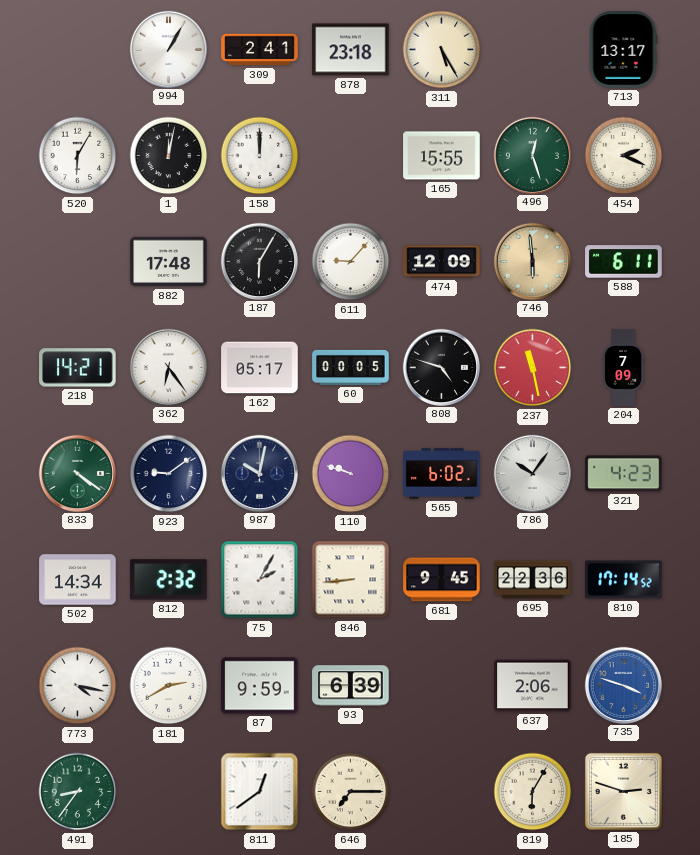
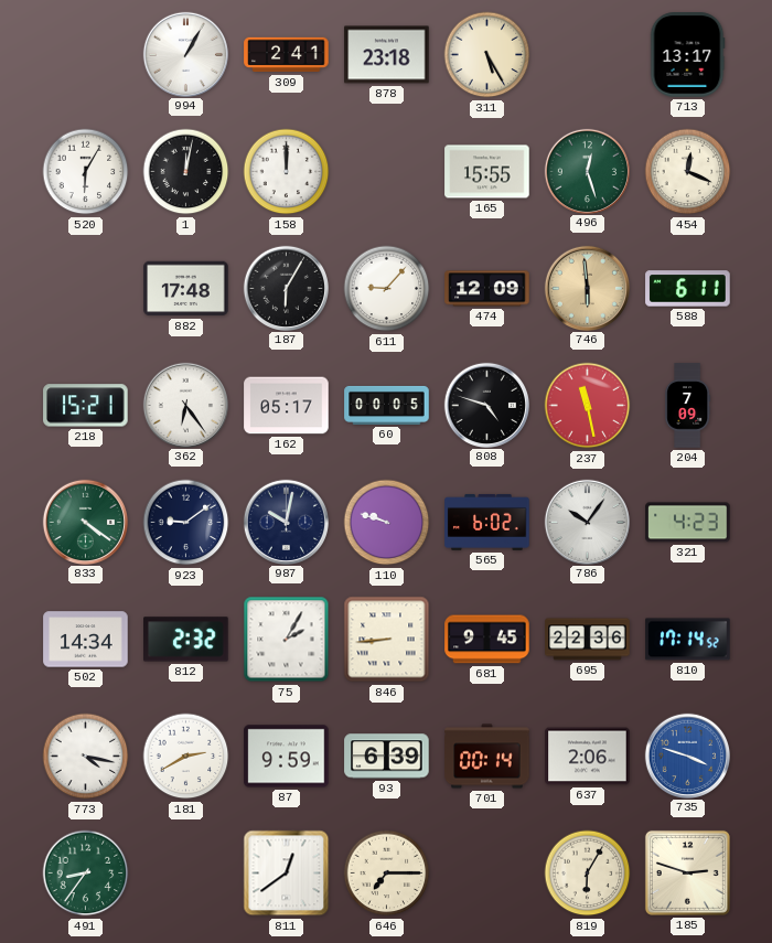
454: 2:19 -> 12:19 (688, 172)
218: 14:21 -> 15:21 (86, 406)
701: none -> 00:14 (487, 757)
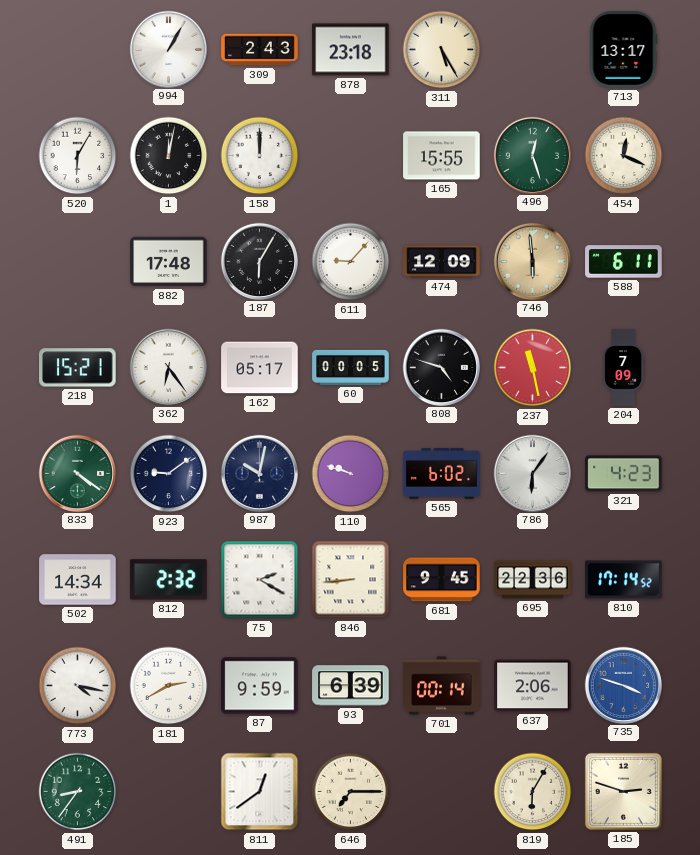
309: 2:41 -> 2:43 (260, 50)
786: 10:06 -> 6:06 (532, 473)
75: 2:05 -> 2:20 (260, 580)
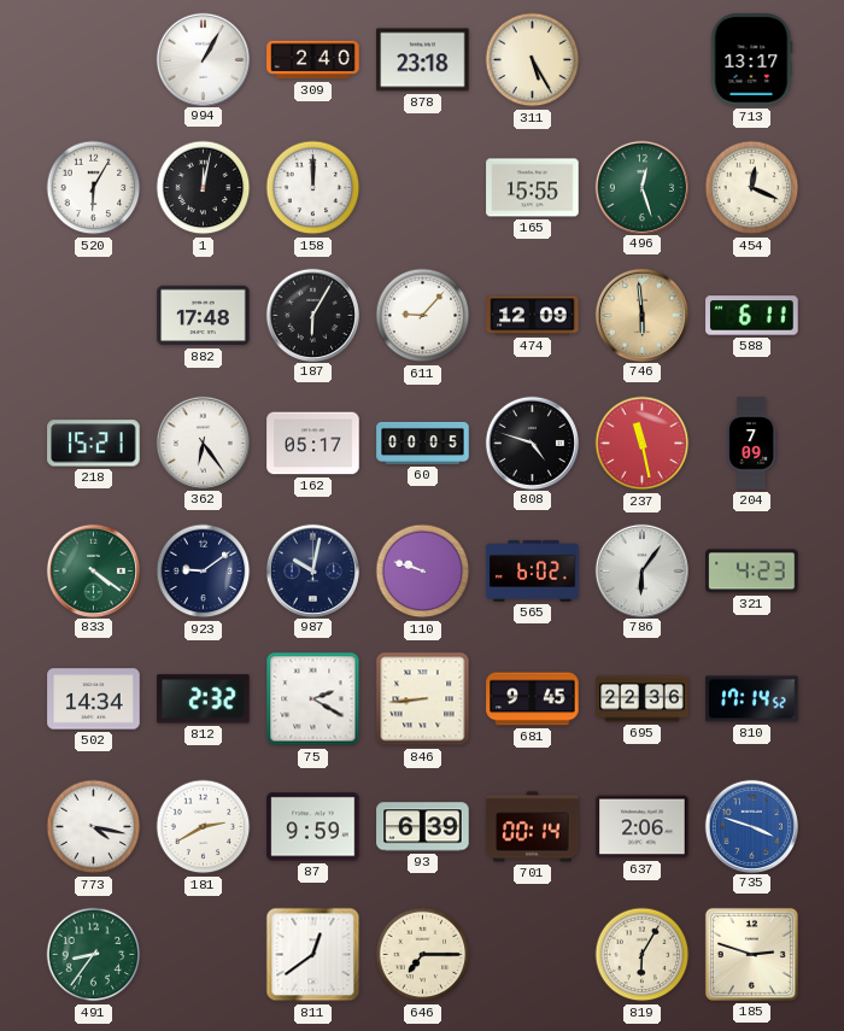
309: 2:43 -> 2:40 (313, 60)
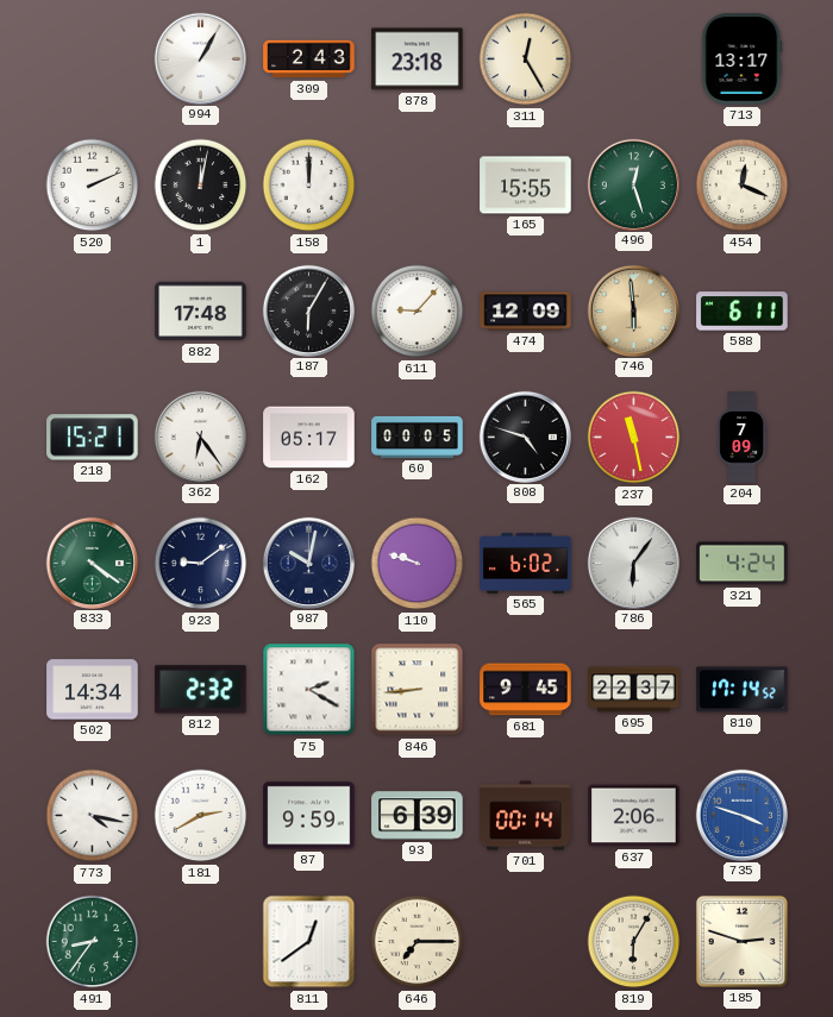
309: 2:40 -> 2:43 (309, 59)
311: 5:25 -> 12:25 (526, 59)
520: 6:05 -> 2:11 (93, 186)
321: 4:23 -> 4:24 (743, 564)
695: 22:36 -> 22:37 (634, 690)
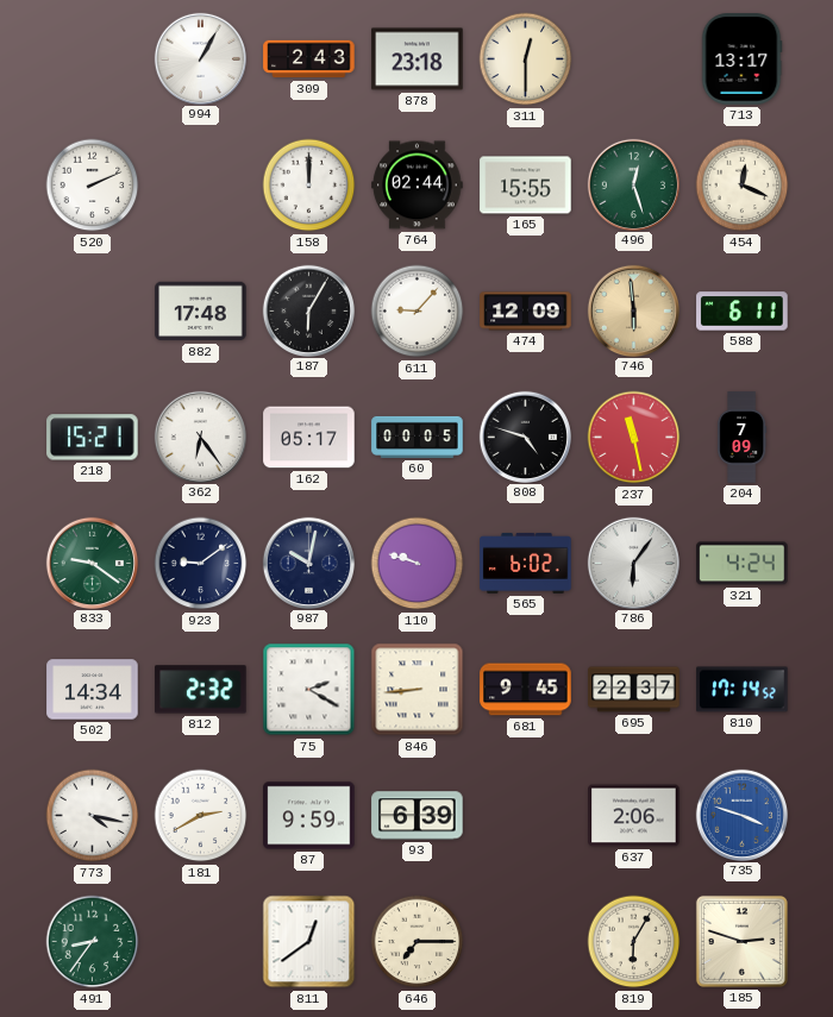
311: 12:25 -> 12:30 (526, 59)
1: 12:02 -> none (201, 186)
764: none -> 02:44 (418, 186)
833: 4:21 -> 9:21 (92, 563)
701: 00:14 -> none (526, 816)
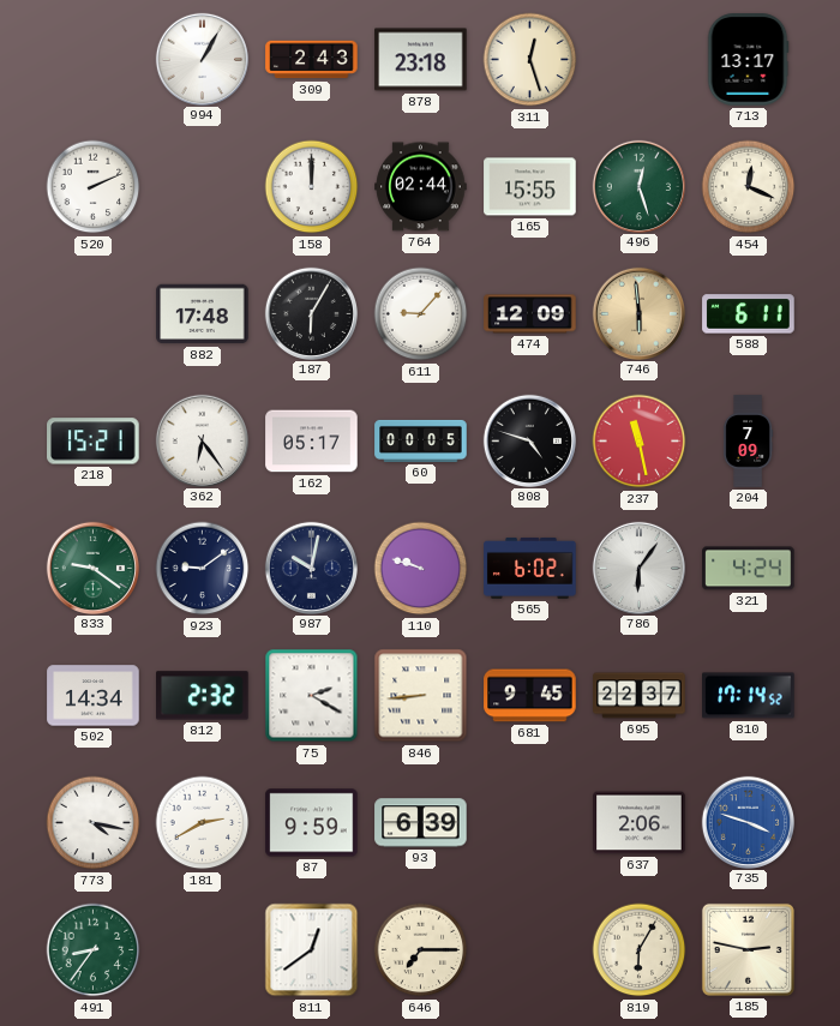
311: 12:30 -> 12:27 (530, 60)
185: 2:48 -> 2:47 (748, 949)
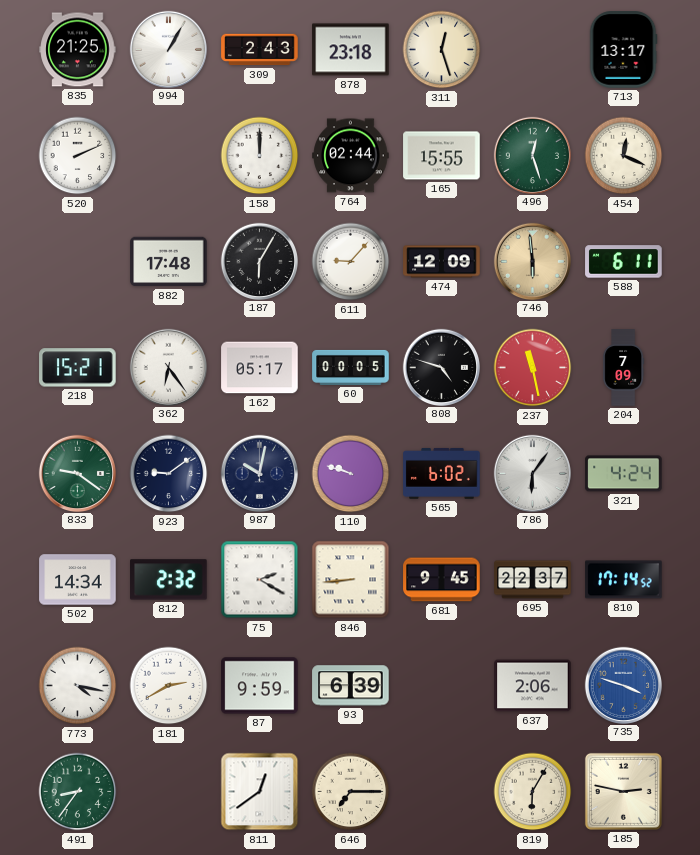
835: none -> 21:25 (78, 50)
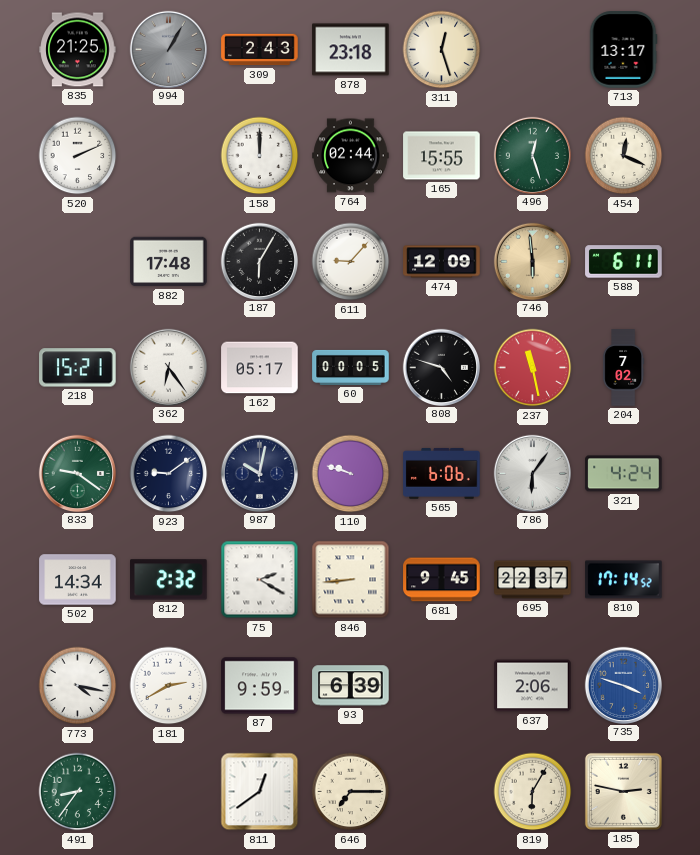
994 dial: white -> grey (168, 49)
204: 7:09 -> 7:02 (624, 368)
565: 6:02 -> 6:06 (442, 473)
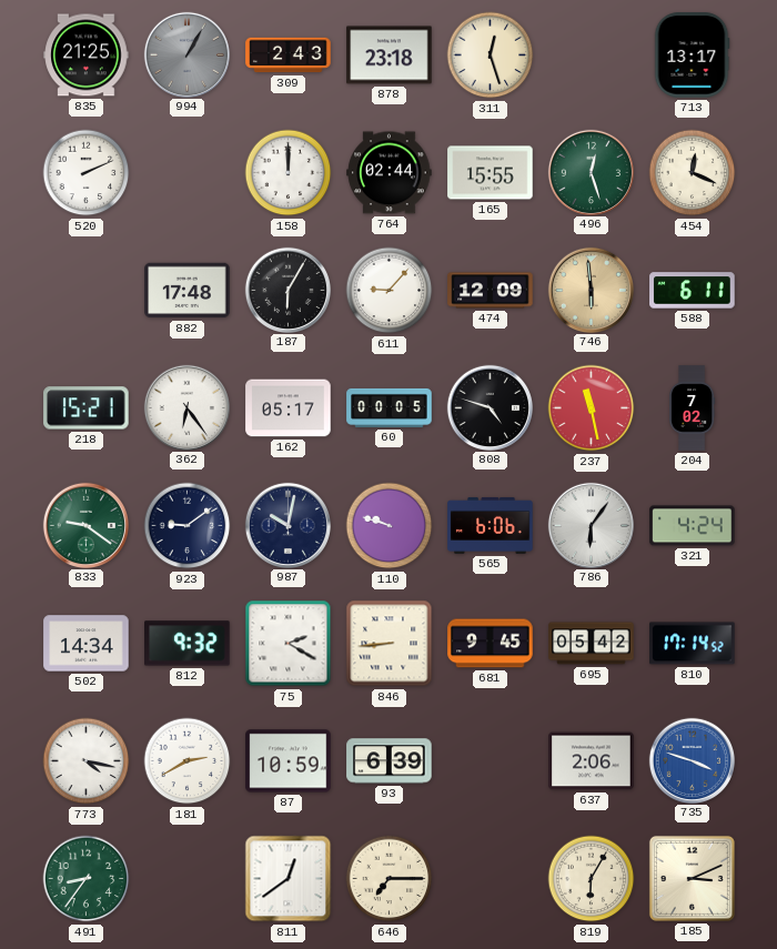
812: 2:32 -> 9:32 (188, 644)
695: 22:37 -> 05:42 (592, 644)
87: 9:59 -> 10:59 (289, 761)
185: 2:47 -> 3:11 (692, 878)
